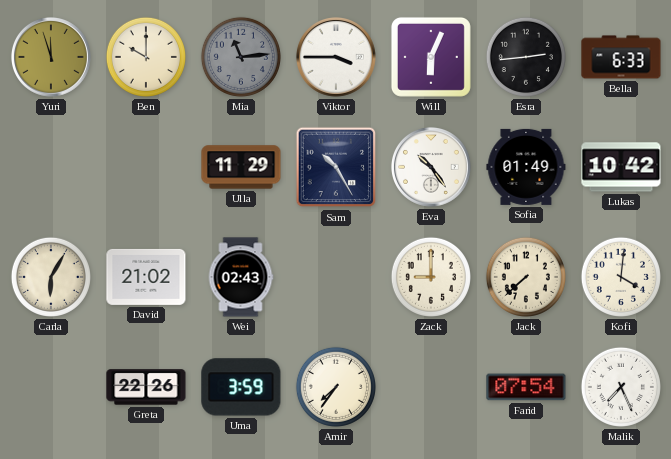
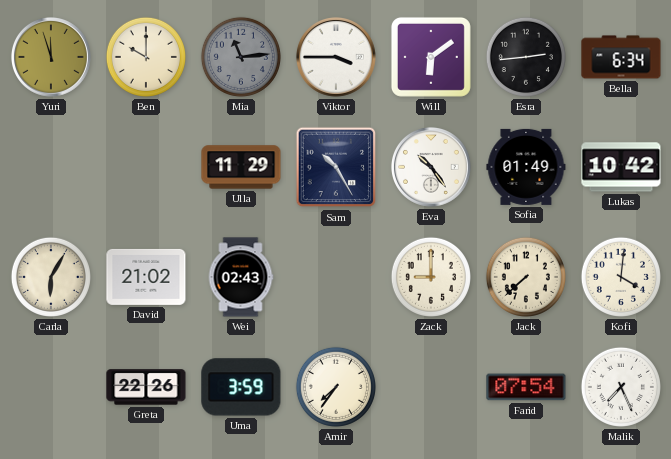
Will: 6:04 -> 6:09 (431, 57)
Bella: 6:33 -> 6:34 (621, 57)
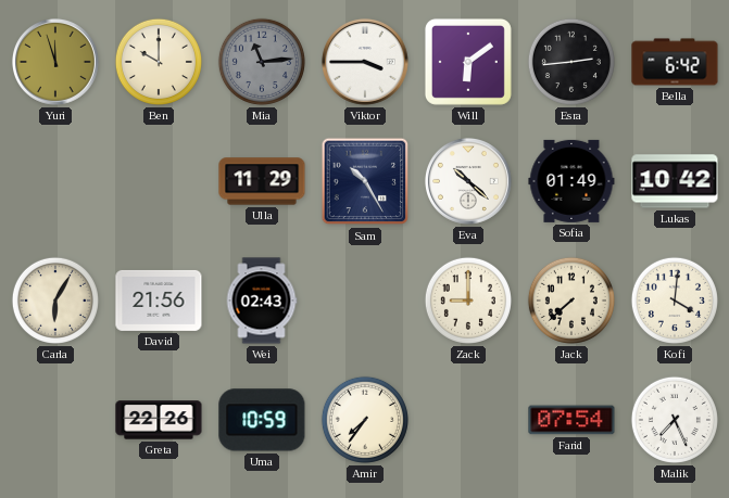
Bella: 6:34 -> 6:42 (675, 62)
Eva: 10:24 -> 10:22 (468, 181)
David: 21:02 -> 21:56 (159, 301)
Uma: 3:59 -> 10:59 (262, 420)
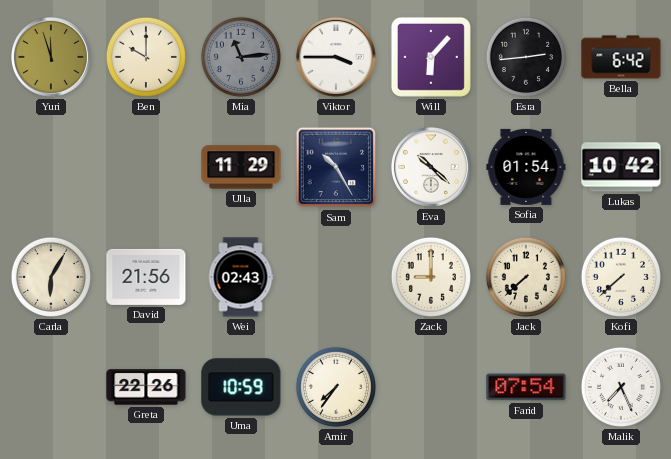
Will: 6:09 -> 6:07 (431, 57)
Sofia: 01:49 -> 01:54 (526, 167)
Kofi: 4:01 -> 7:38 (621, 277)
